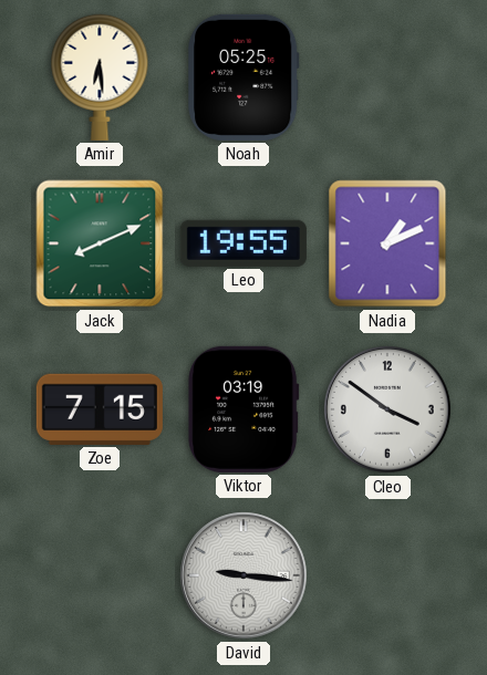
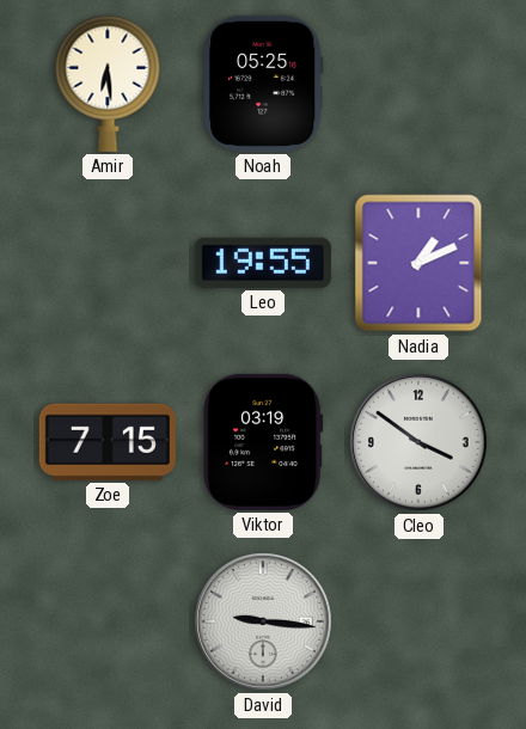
Jack: 8:11 -> none (100, 243)
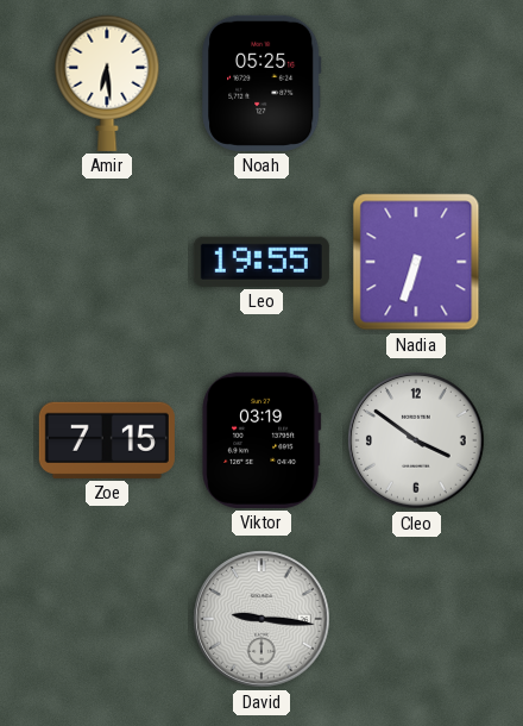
Nadia: 1:11 -> 6:33 (416, 262)
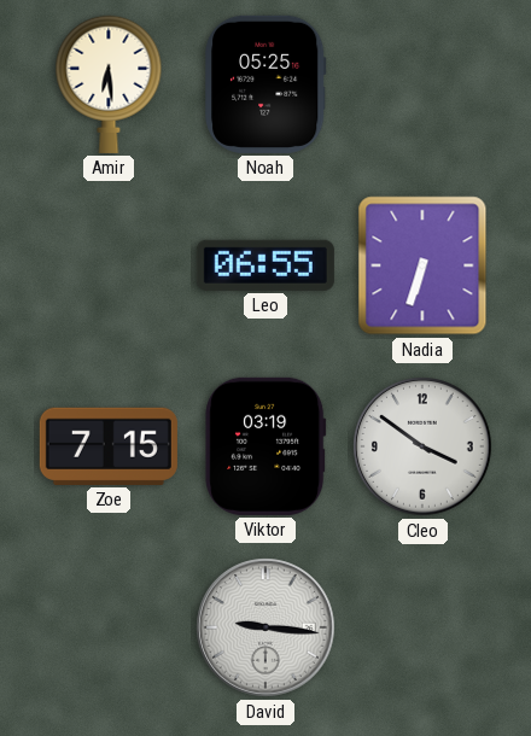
Leo: 19:55 -> 06:55 (265, 265)
